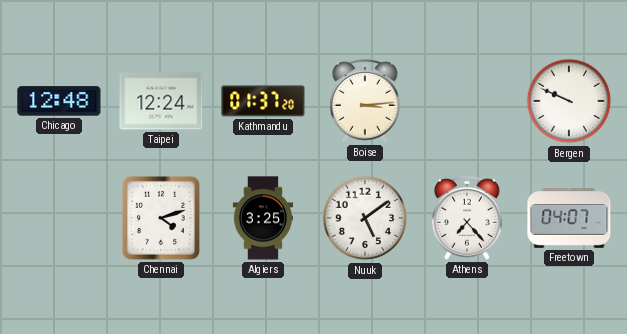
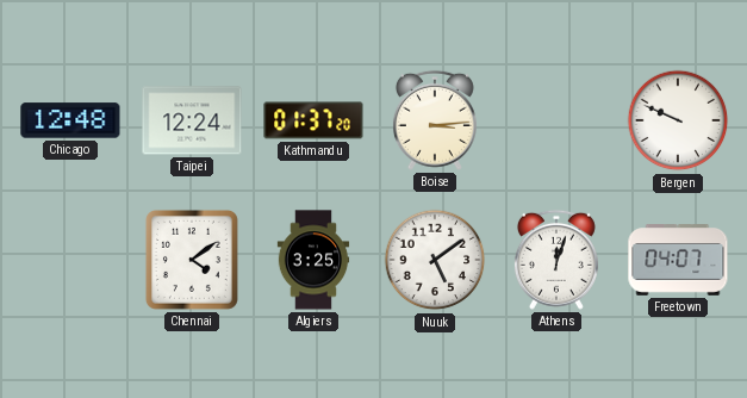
Chennai: 4:12 -> 4:09 (192, 260)
Athens: 7:23 -> 12:03 (556, 260)
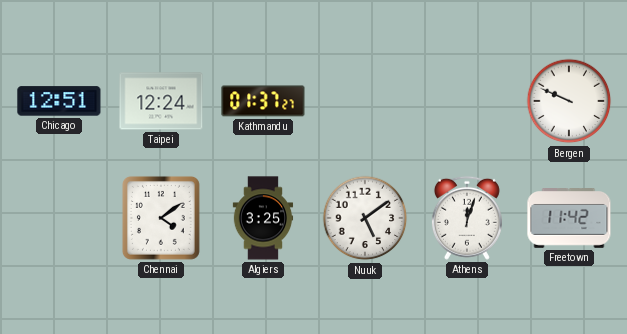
Chicago: 12:48 -> 12:51 (59, 101)
Kathmandu: 01:37:20 -> 01:37:27 (263, 101)
Boise: 3:14 -> none (435, 120)
Freetown: 04:07 -> 11:42 (569, 219)
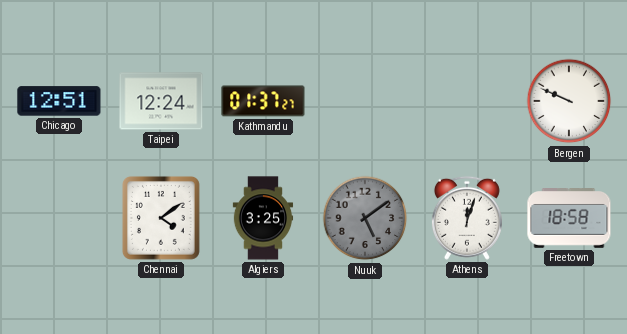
Nuuk dial: white -> grey (365, 218)
Freetown: 11:42 -> 18:58 (569, 219)
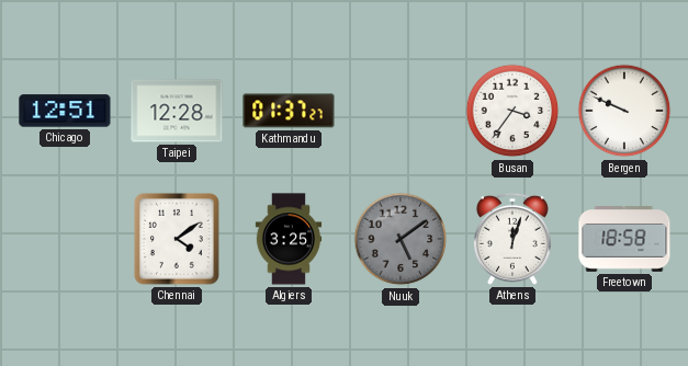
Taipei: 12:24 -> 12:28 (177, 111)
Busan: none -> 3:36 (512, 111)
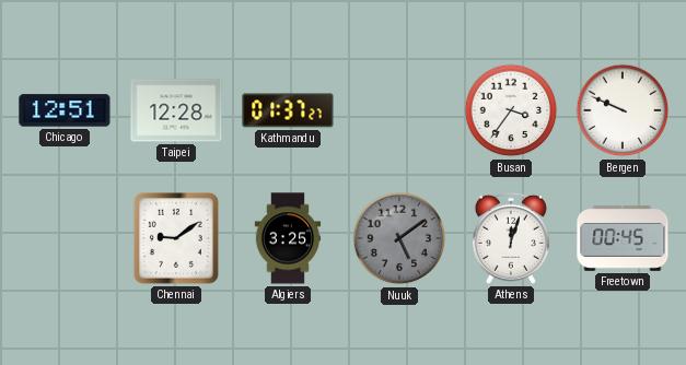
Chennai: 4:09 -> 9:09 (176, 238)
Freetown: 18:58 -> 00:45 (623, 239)
